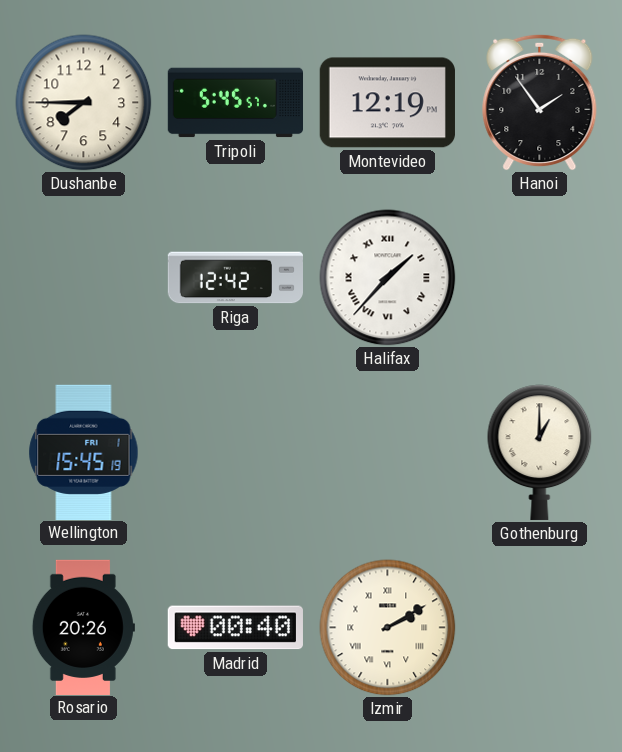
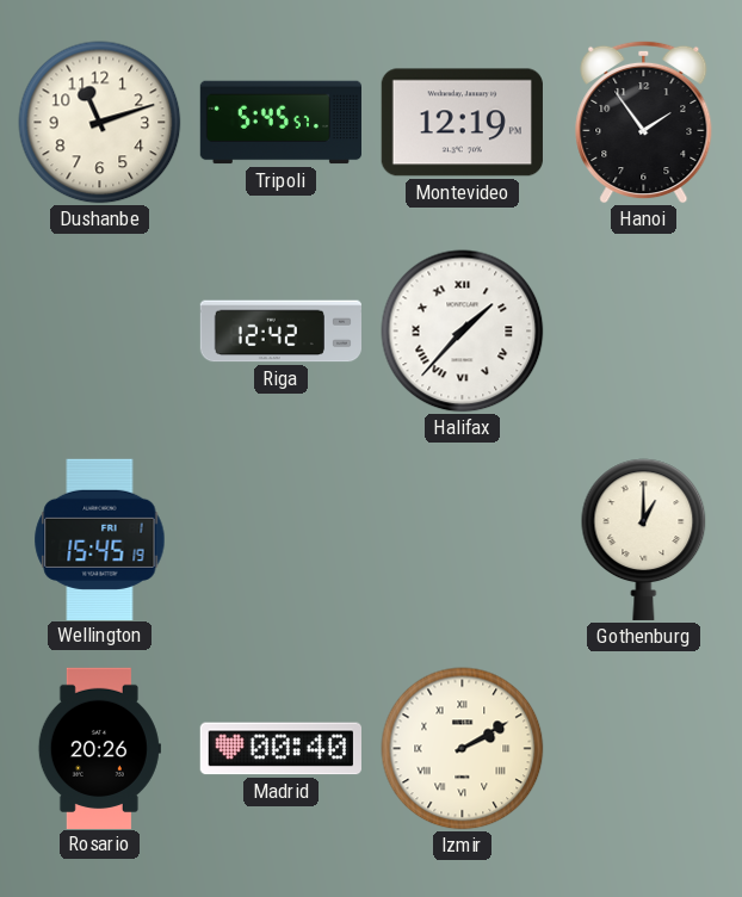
Dushanbe: 7:45 -> 11:12 (100, 123)
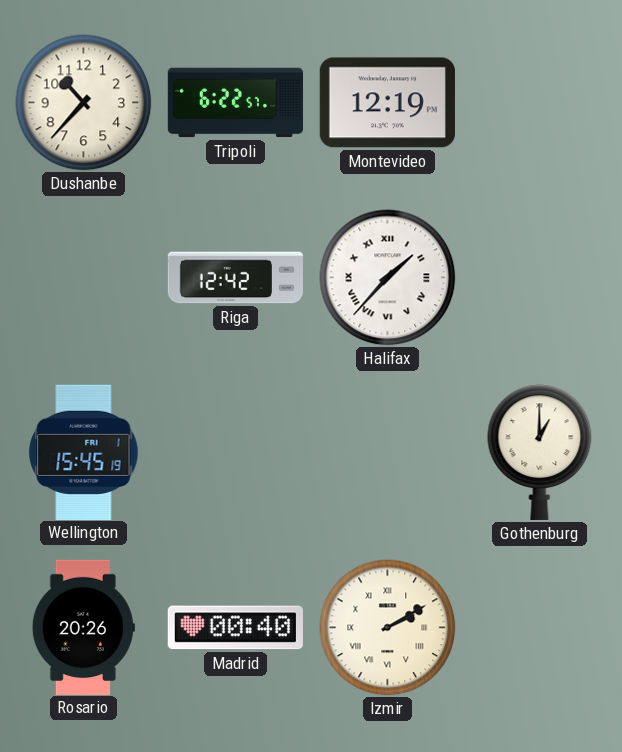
Dushanbe: 11:12 -> 10:37 (84, 103)
Tripoli: 5:45 -> 6:22 (235, 103)
Hanoi: 1:54 -> none (644, 122)
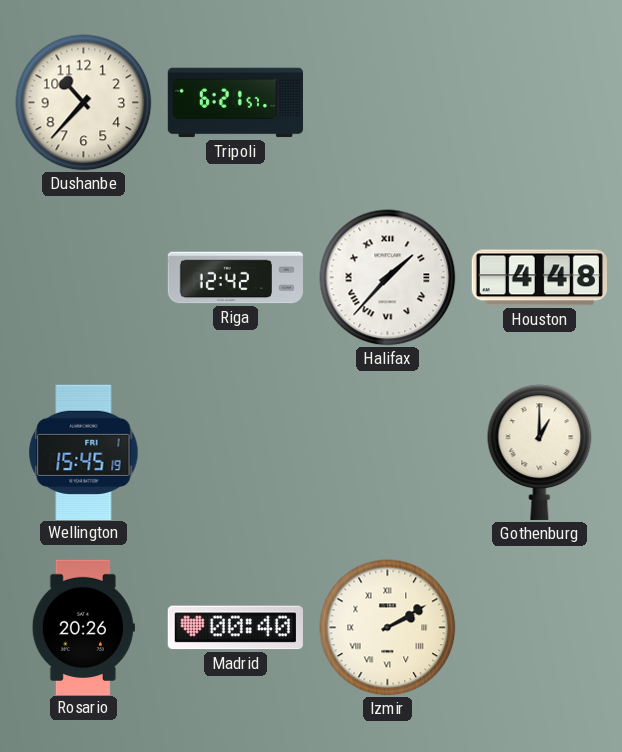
Tripoli: 6:22 -> 6:21 (235, 103)
Montevideo: 12:19 -> none (387, 103)
Houston: none -> 4:48 (539, 278)
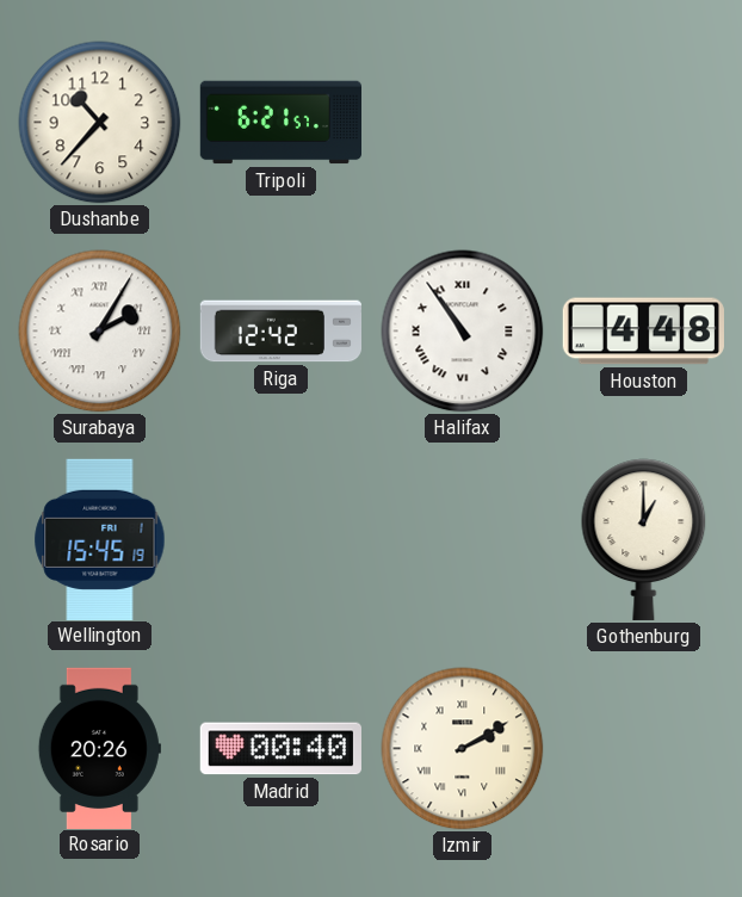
Surabaya: none -> 2:05 (100, 332)
Halifax: 1:37 -> 10:54 (463, 332)
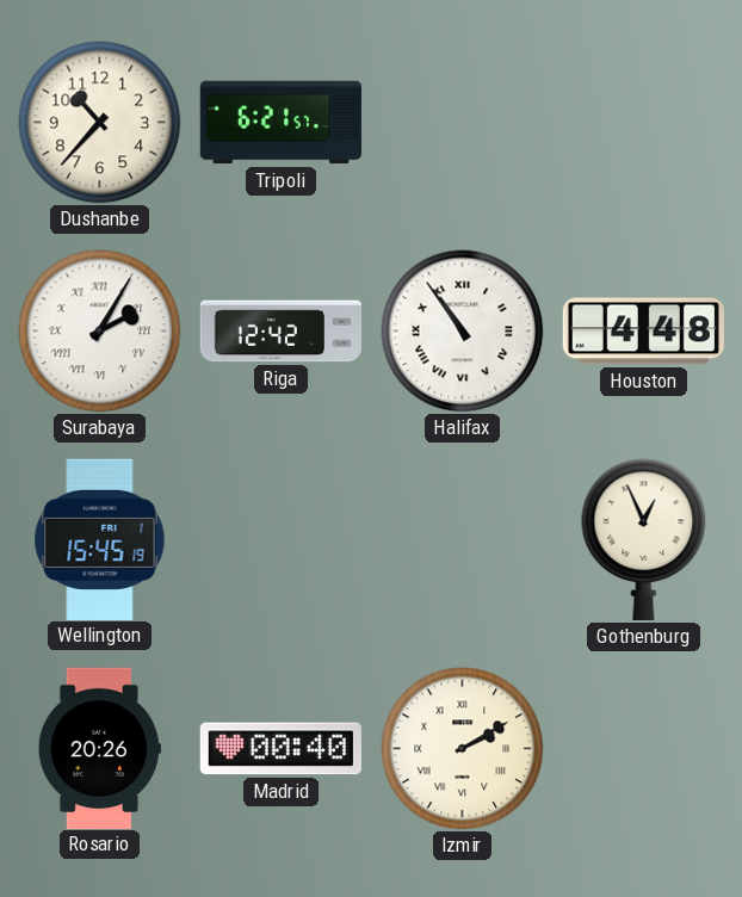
Gothenburg: 1:00 -> 12:56 (644, 539)
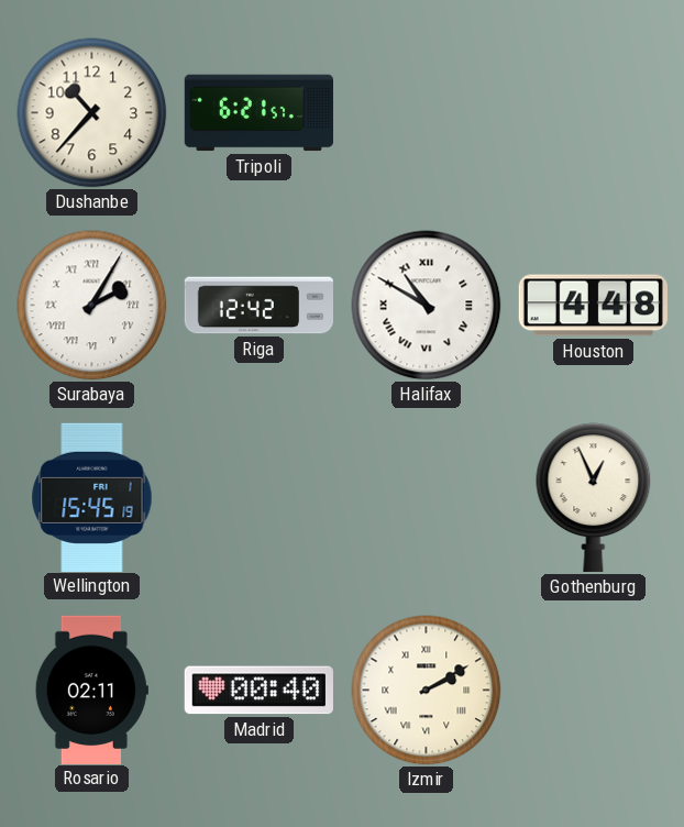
Halifax: 10:54 -> 10:50 (427, 306)
Rosario: 20:26 -> 02:11 (91, 690)
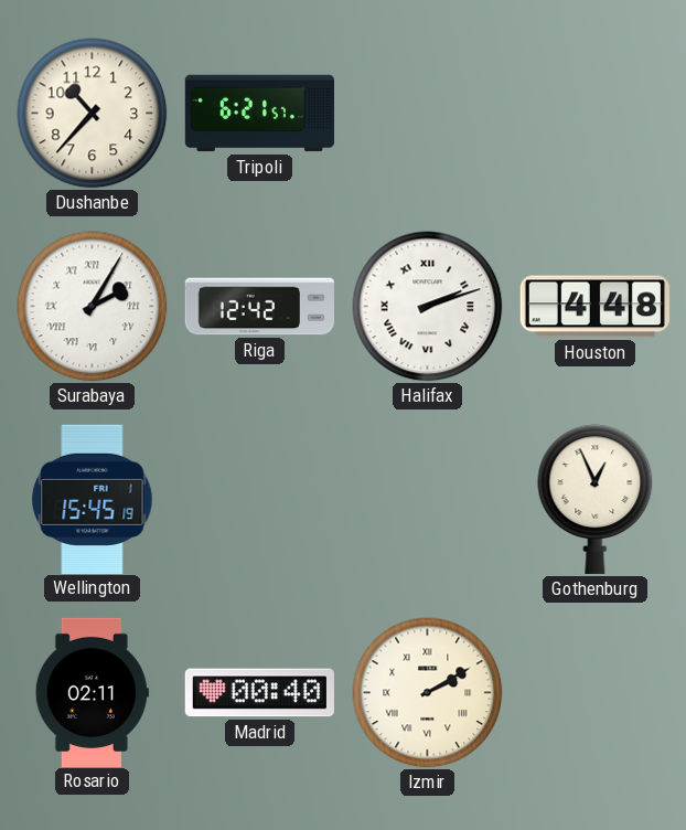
Halifax: 10:50 -> 2:12 (428, 307)
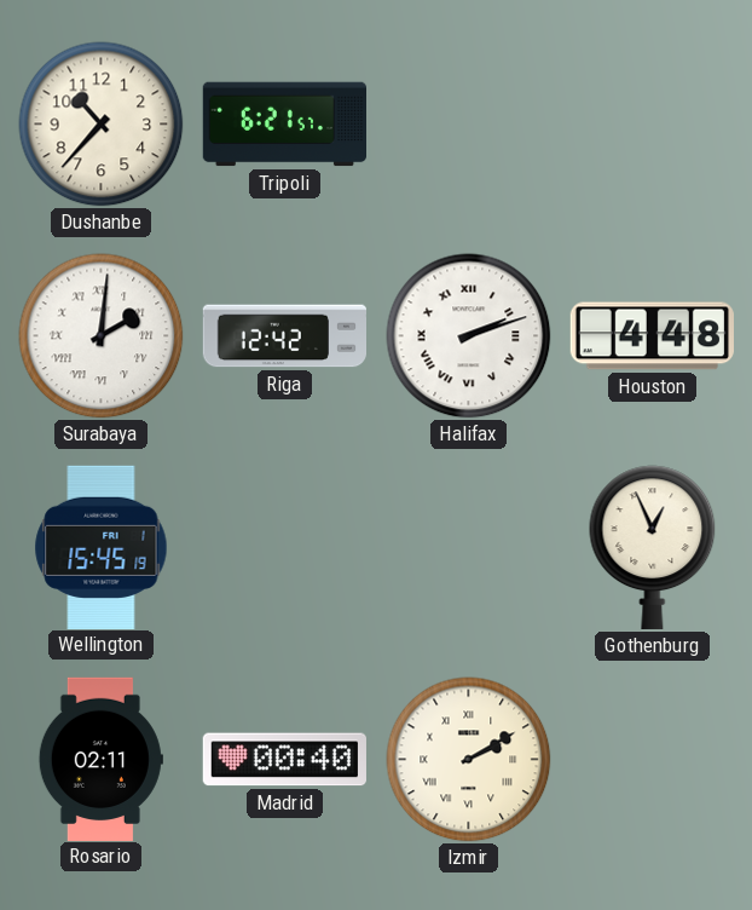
Surabaya: 2:05 -> 2:01 (102, 336)
